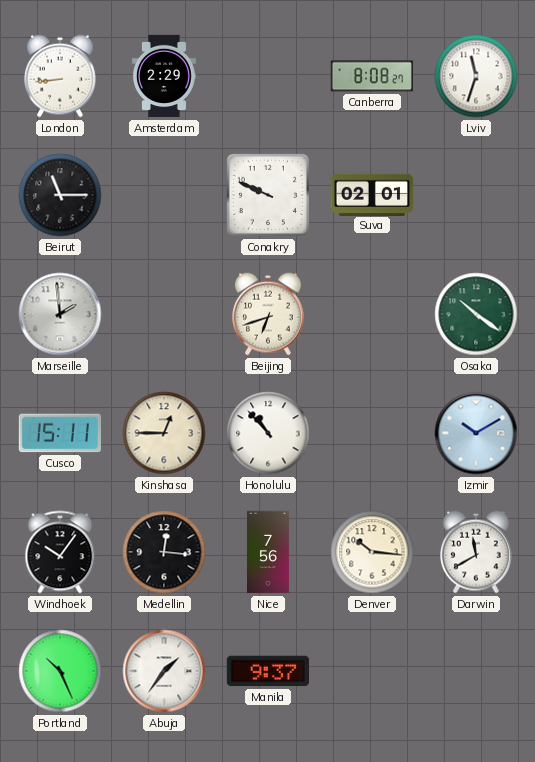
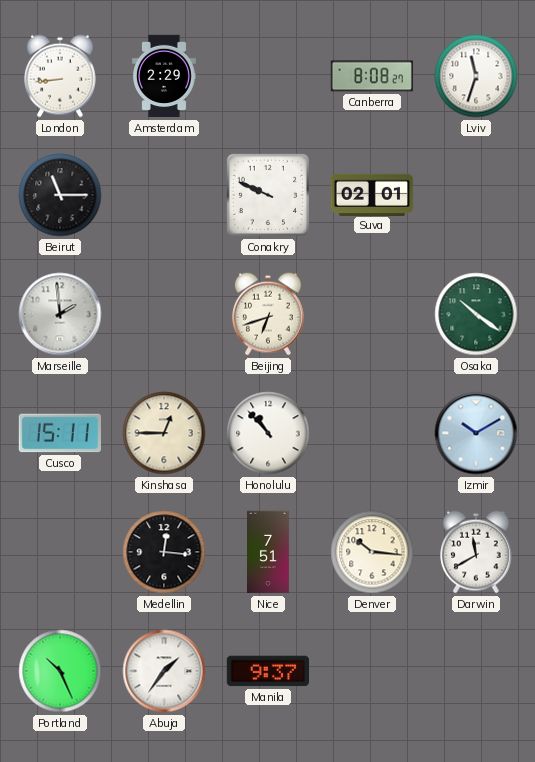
Windhoek: 10:06 -> none (60, 552)
Nice: 7:56 -> 7:51 (269, 552)
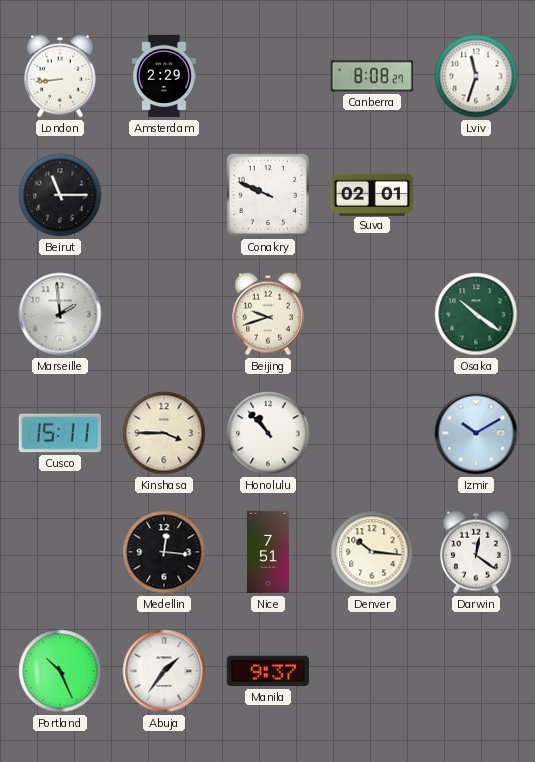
Beijing: 6:42 -> 9:42 (269, 314)
Kinshasa: 12:45 -> 3:45 (164, 433)
Darwin: 11:40 -> 12:21 (477, 552)
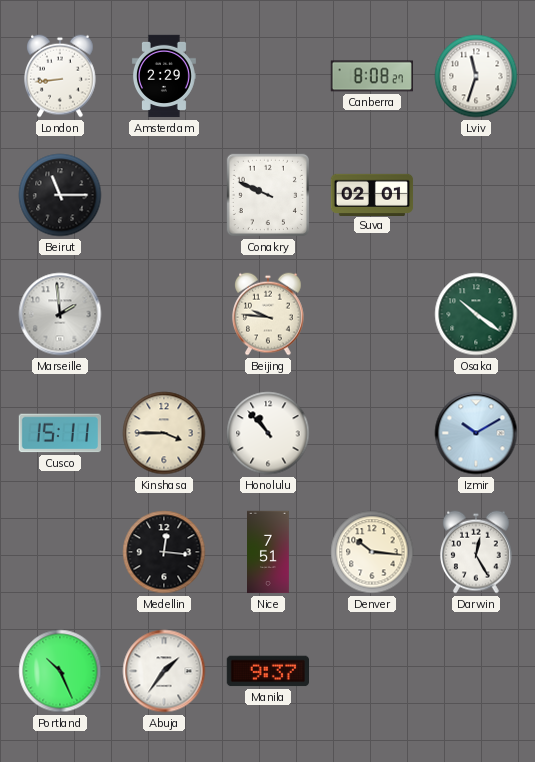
Beijing: 9:42 -> 9:46 (269, 314)
Darwin: 12:21 -> 12:25 (477, 552)
